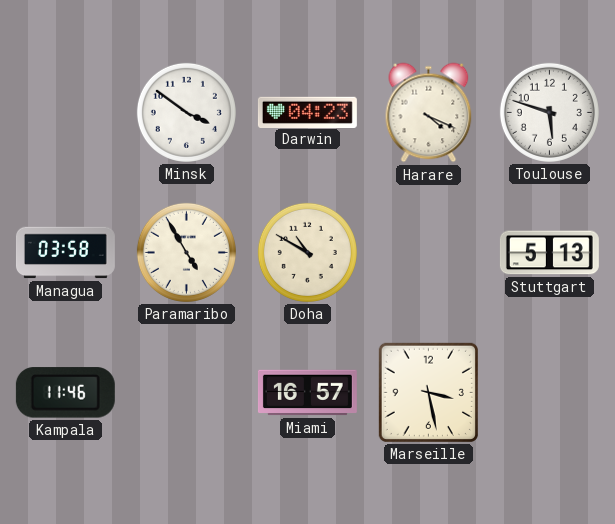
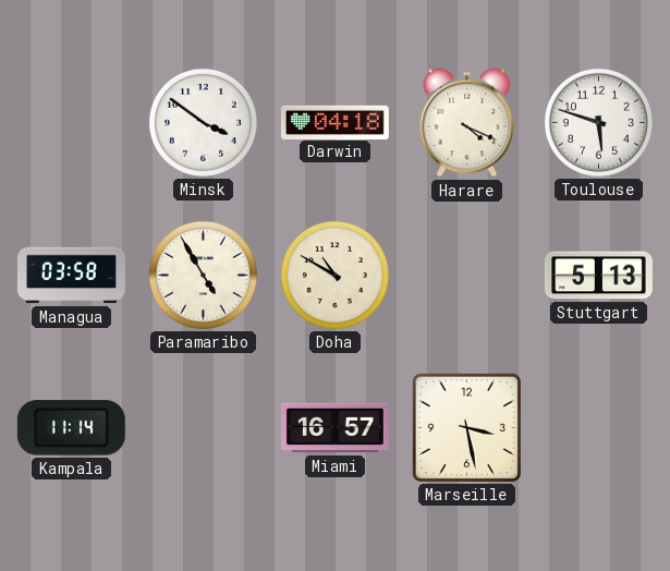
Darwin: 04:23 -> 04:18 (334, 122)
Kampala: 11:46 -> 11:14 (71, 428)
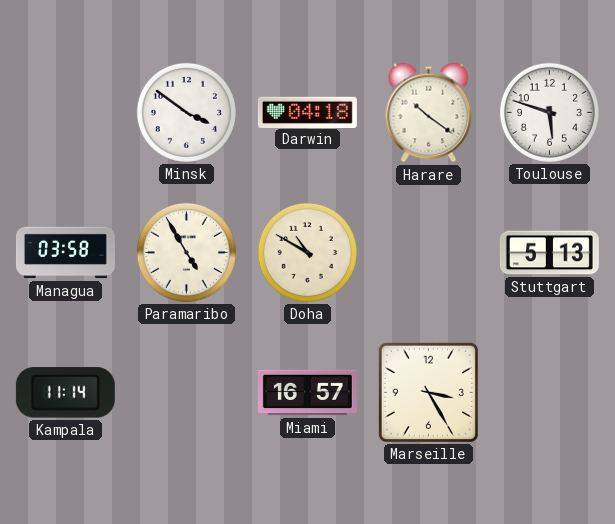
Harare: 4:19 -> 10:21 (429, 113)
Marseille: 3:28 -> 3:25 (428, 392)
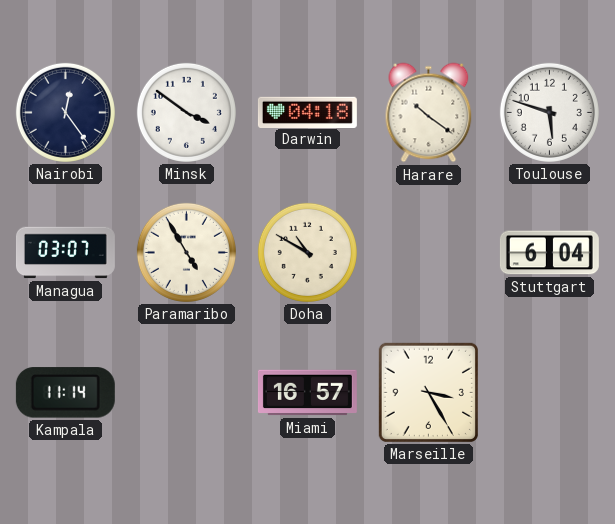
Nairobi: none -> 12:24 (65, 112)
Managua: 03:58 -> 03:07 (65, 253)
Stuttgart: 5:13 -> 6:04 (549, 253)
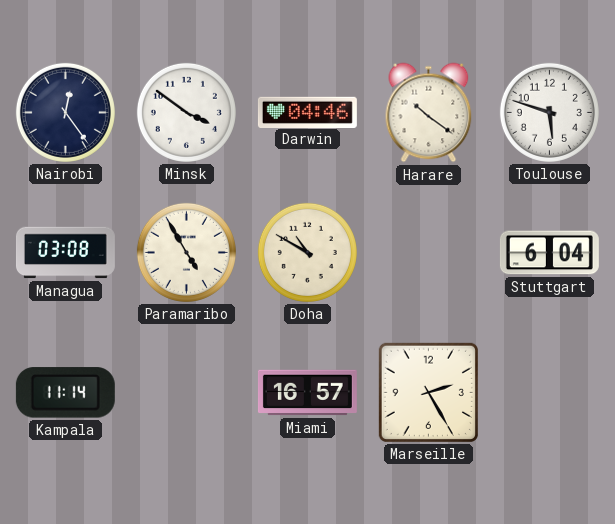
Darwin: 04:18 -> 04:46 (307, 112)
Managua: 03:07 -> 03:08 (65, 253)
Marseille: 3:25 -> 2:25 (428, 392)
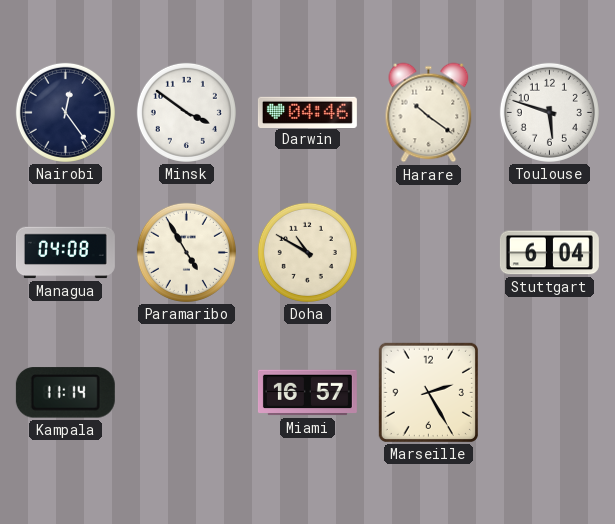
Managua: 03:08 -> 04:08 (65, 253)
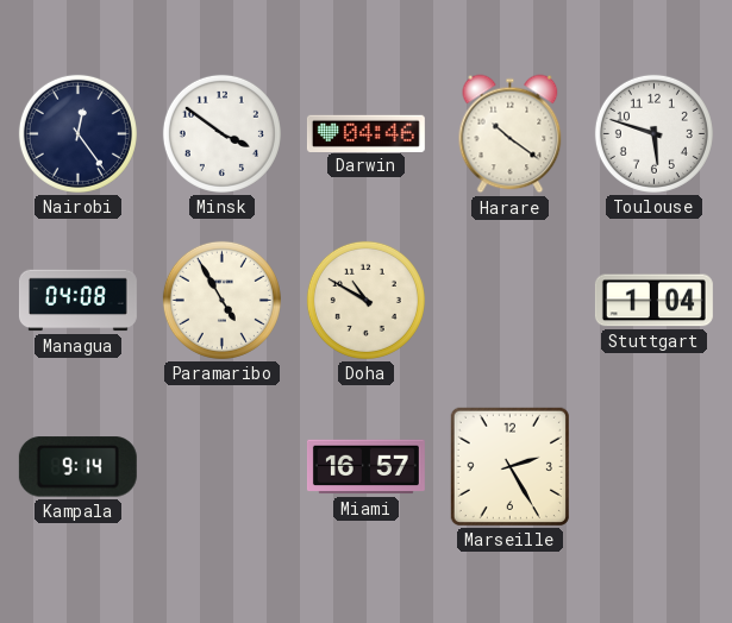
Stuttgart: 6:04 -> 1:04 (653, 301)
Kampala: 11:14 -> 9:14 (77, 467)
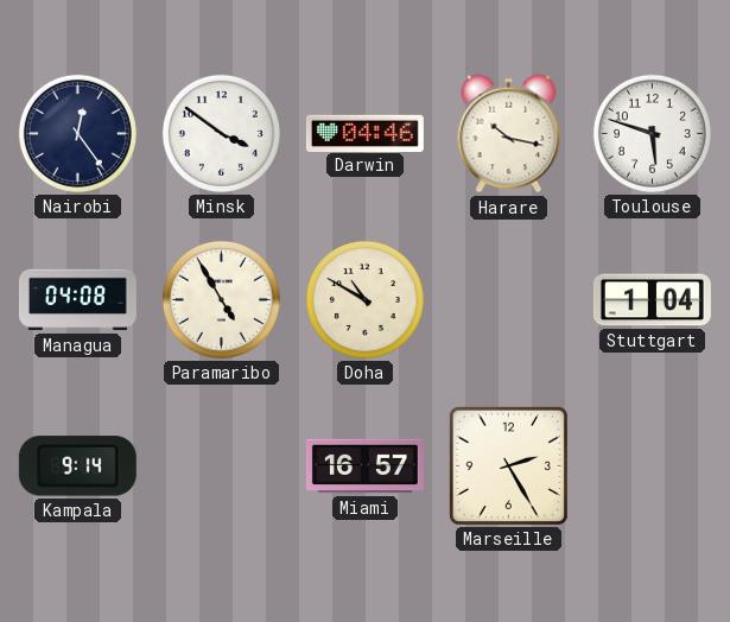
Harare: 10:21 -> 10:17 (509, 134)
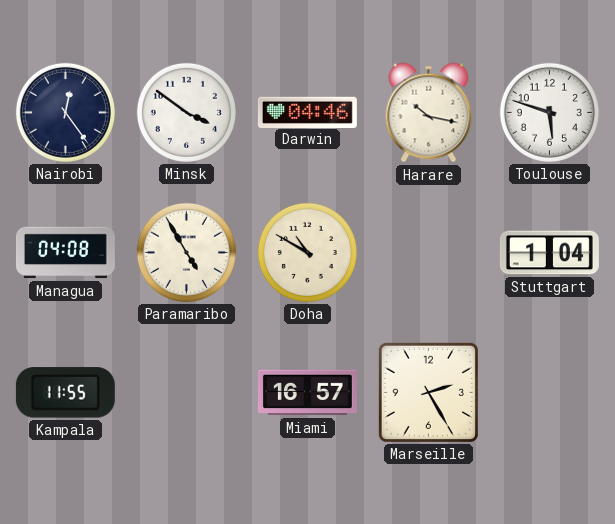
Kampala: 9:14 -> 11:55 (65, 393)
